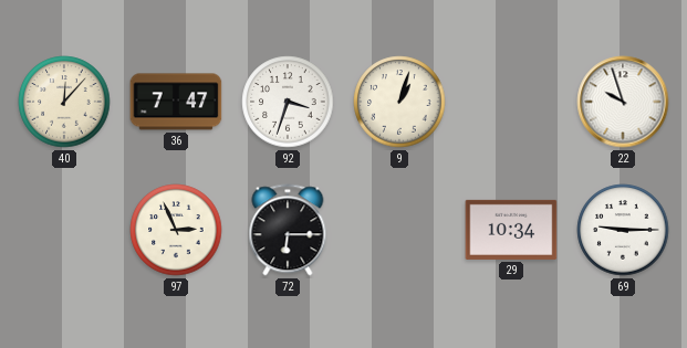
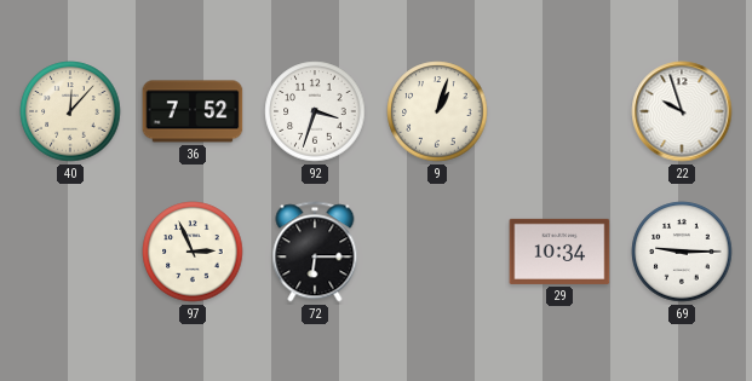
36: 7:47 -> 7:52 (193, 111)
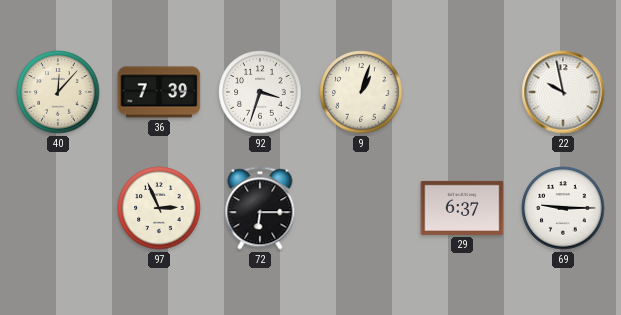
36: 7:52 -> 7:39 (159, 92)
22: 9:57 -> 9:58 (563, 92)
29: 10:34 -> 6:37 (462, 208)
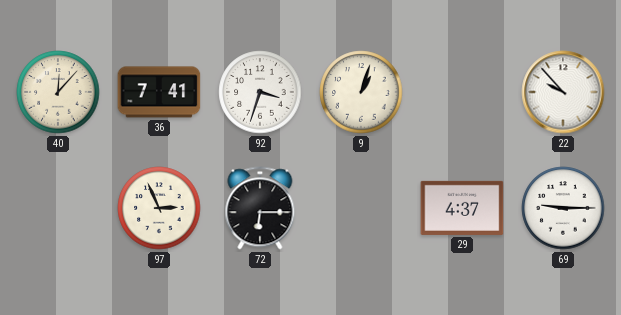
36: 7:39 -> 7:41 (159, 92)
22: 9:58 -> 9:53 (563, 92)
29: 6:37 -> 4:37 (462, 208)
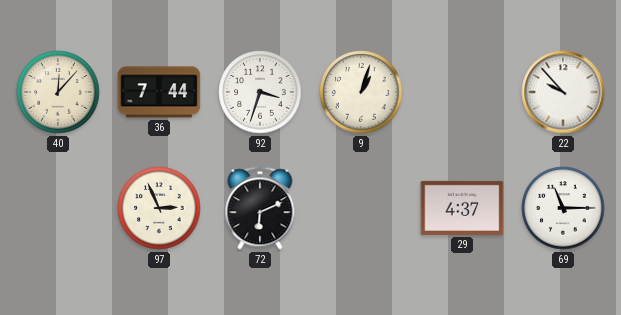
36: 7:41 -> 7:44 (159, 92)
72: 6:15 -> 6:11 (260, 208)
69: 9:15 -> 11:15 (563, 208)
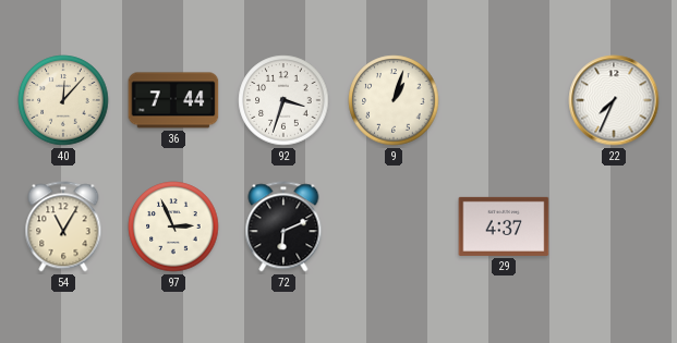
22: 9:53 -> 7:34 (614, 100)
54: none -> 11:05 (63, 226)
69: 11:15 -> none (563, 208)
